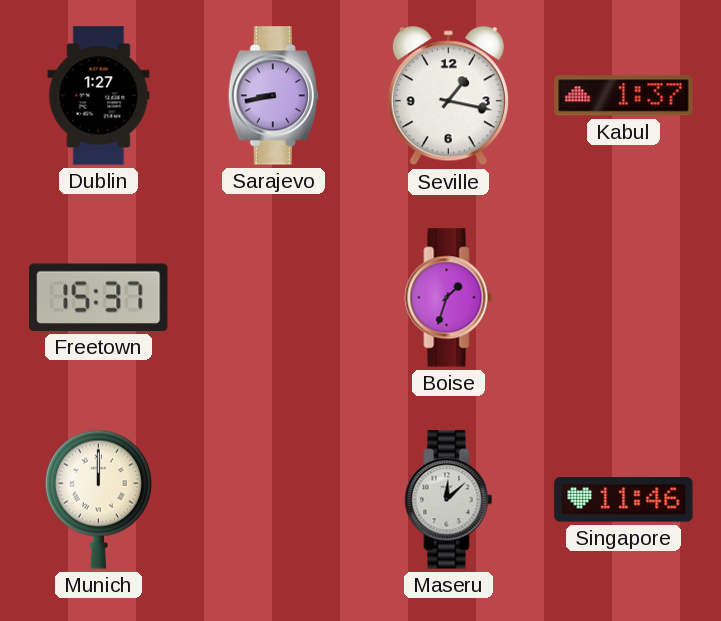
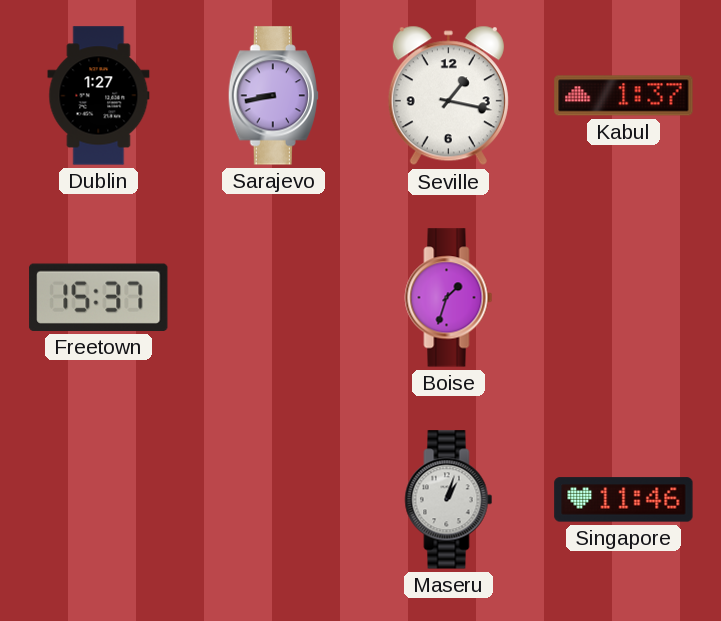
Munich: 12:00 -> none (98, 499)
Maseru: 12:08 -> 1:03 (449, 500)
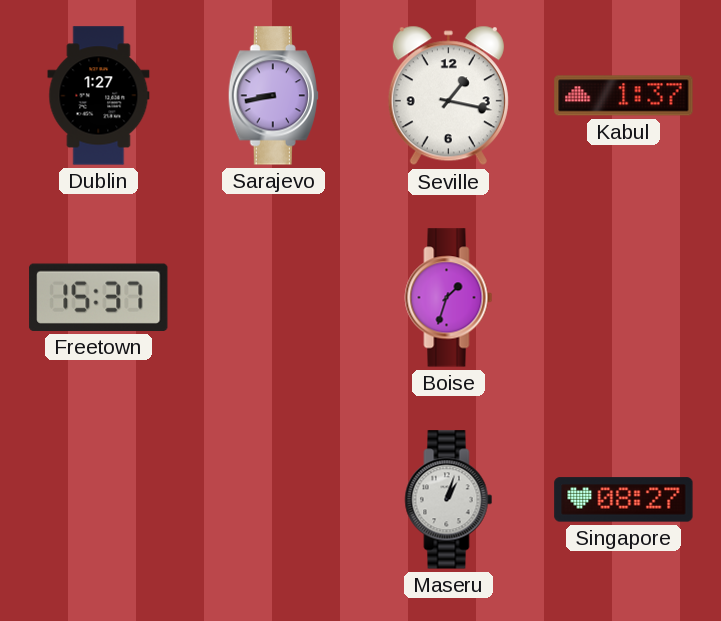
Singapore: 11:46 -> 08:27 (624, 500)
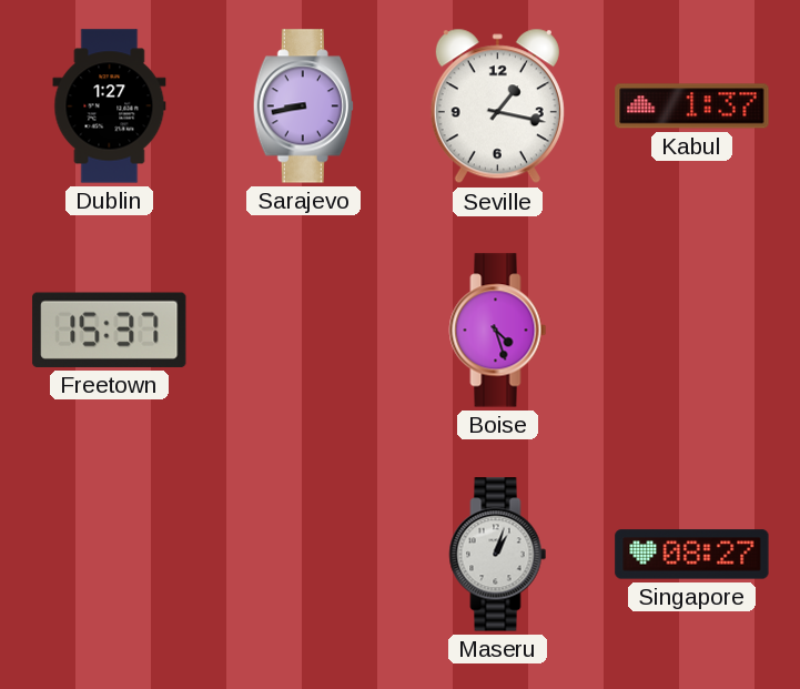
Boise: 1:33 -> 4:27 (498, 331)
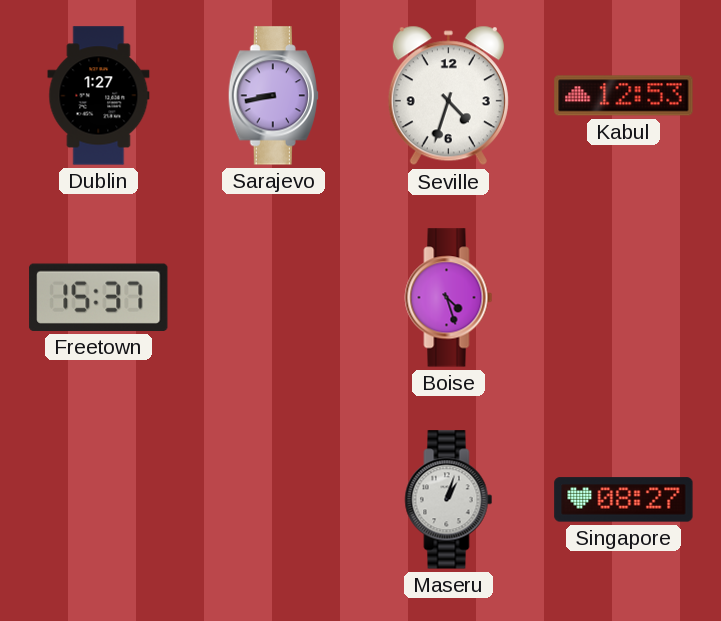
Seville: 1:17 -> 4:33 (448, 96)
Kabul: 1:37 -> 12:53 (624, 96)
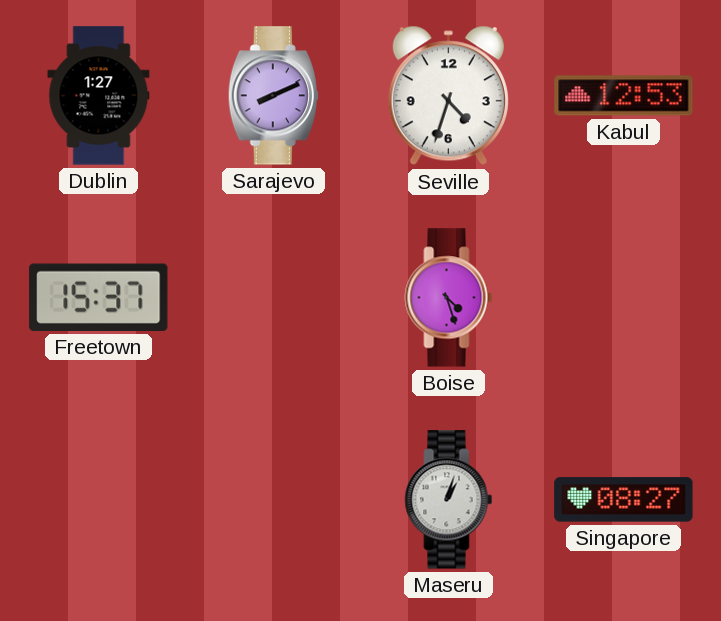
Sarajevo: 8:43 -> 8:11 (273, 96)
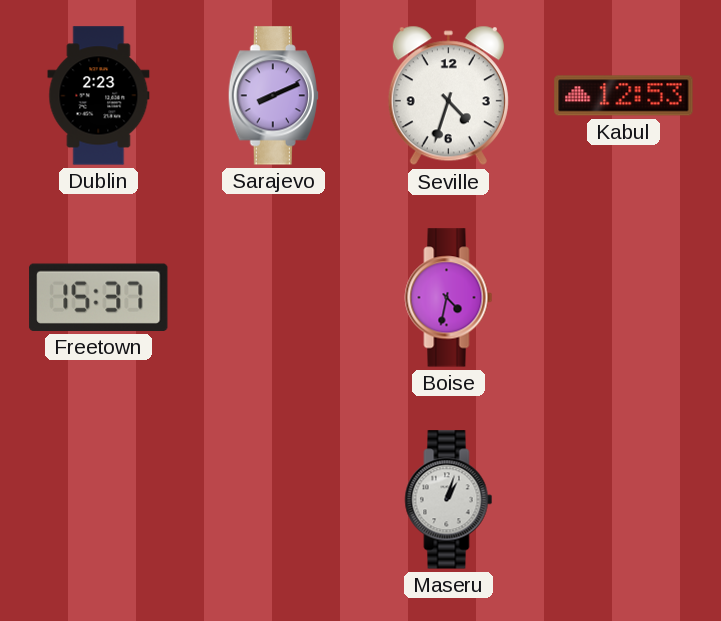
Dublin: 1:27 -> 2:23 (99, 96)
Boise: 4:27 -> 4:32 (449, 298)
Singapore: 08:27 -> none (624, 500)
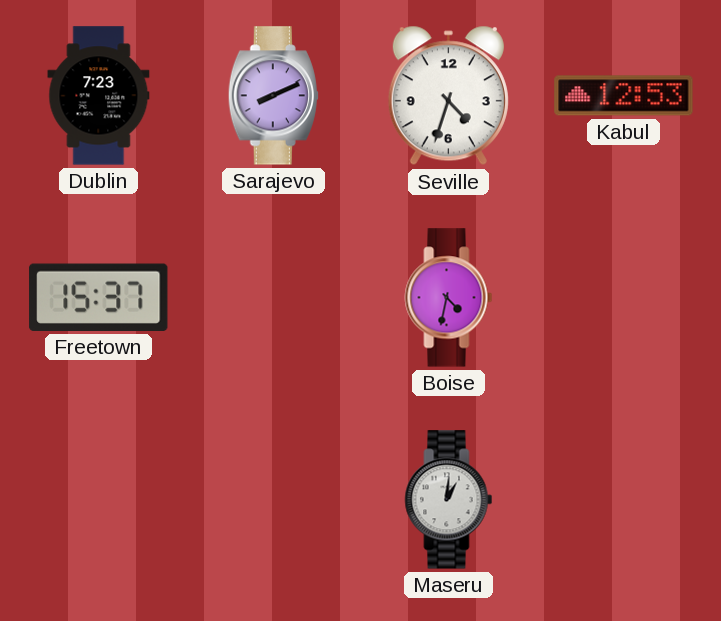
Dublin: 2:23 -> 7:23 (99, 96)
Maseru: 1:03 -> 1:01 (449, 500)
